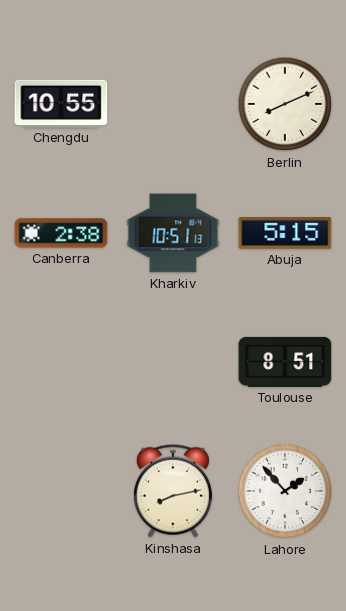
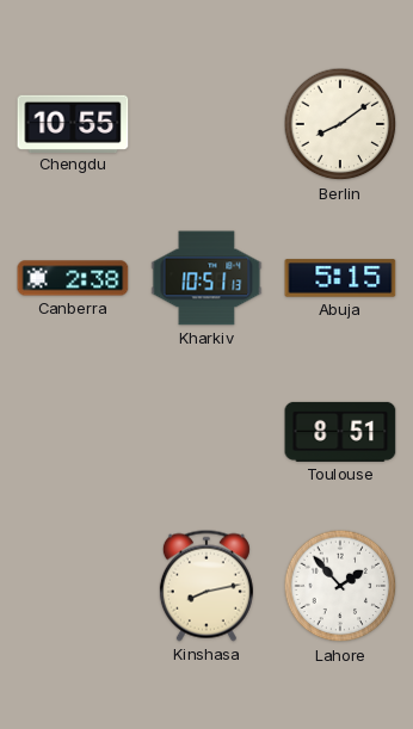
Berlin: 8:11 -> 8:09 (340, 124)
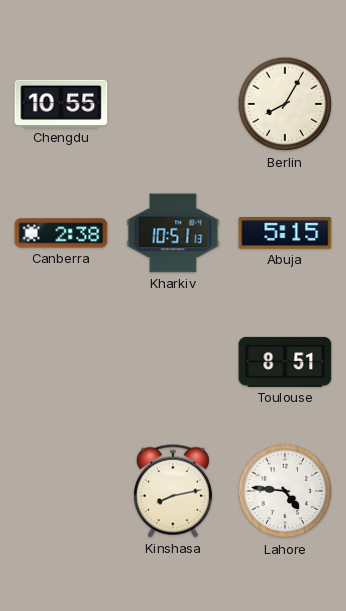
Berlin: 8:09 -> 8:05 (285, 104)
Lahore: 1:53 -> 4:46 (285, 491)
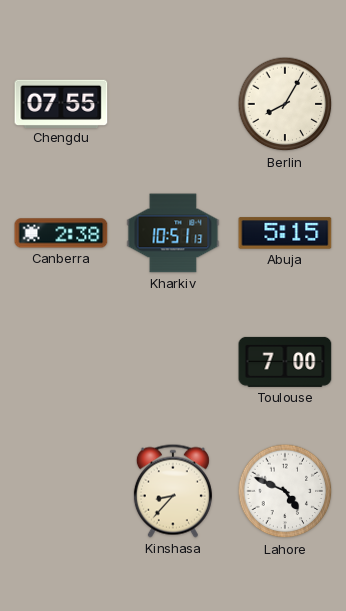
Chengdu: 10:55 -> 07:55 (61, 103)
Toulouse: 8:51 -> 7:00 (285, 362)
Kinshasa: 8:13 -> 8:37 (173, 491)
Lahore: 4:46 -> 4:49 (285, 491)
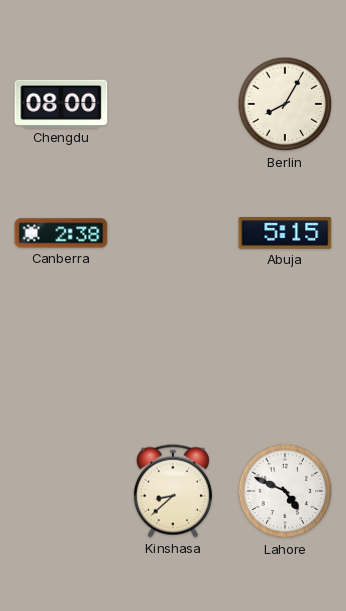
Chengdu: 07:55 -> 08:00 (61, 103)
Kharkiv: 10:51 -> none (173, 233)
Toulouse: 7:00 -> none (285, 362)
Kinshasa: 8:37 -> 8:38 (173, 491)
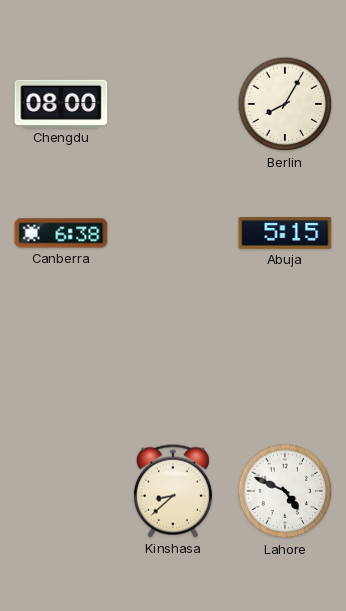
Canberra: 2:38 -> 6:38 (61, 233)
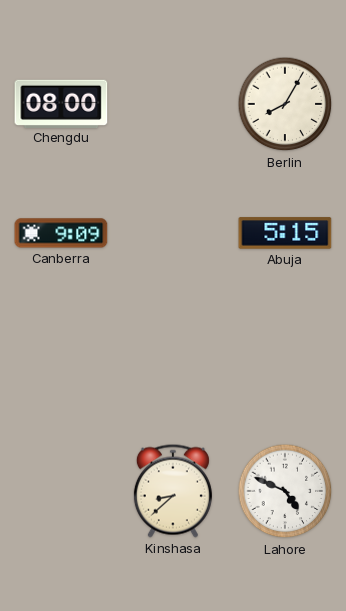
Canberra: 6:38 -> 9:09 (61, 233)
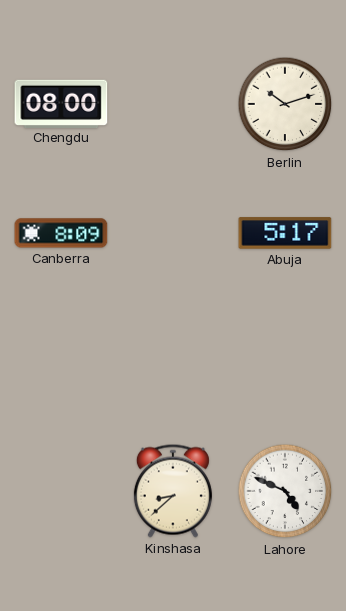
Berlin: 8:05 -> 10:12 (285, 104)
Canberra: 9:09 -> 8:09 (61, 233)
Abuja: 5:15 -> 5:17 (285, 233)
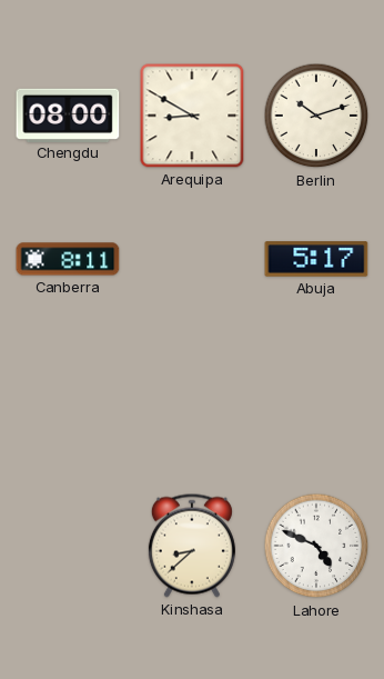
Arequipa: none -> 8:50 (192, 116)
Canberra: 8:09 -> 8:11 (68, 259)
